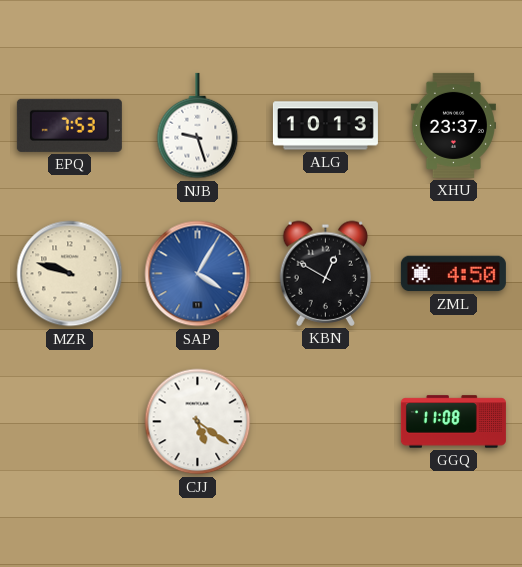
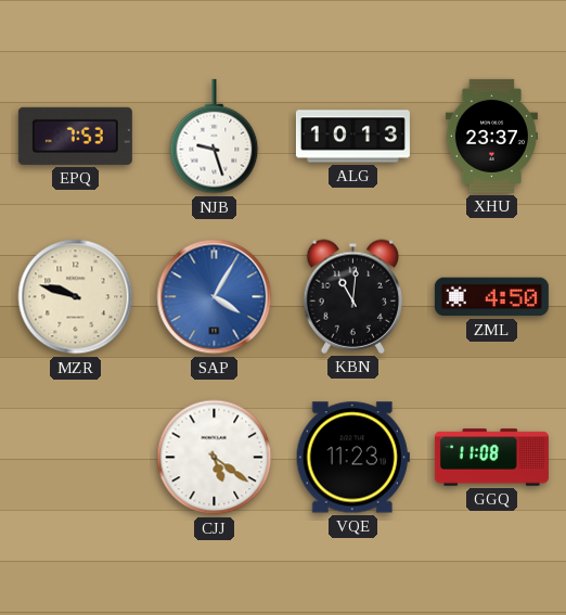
KBN: 12:50 -> 11:01 (353, 296)
VQE: none -> 11:23 (352, 458)
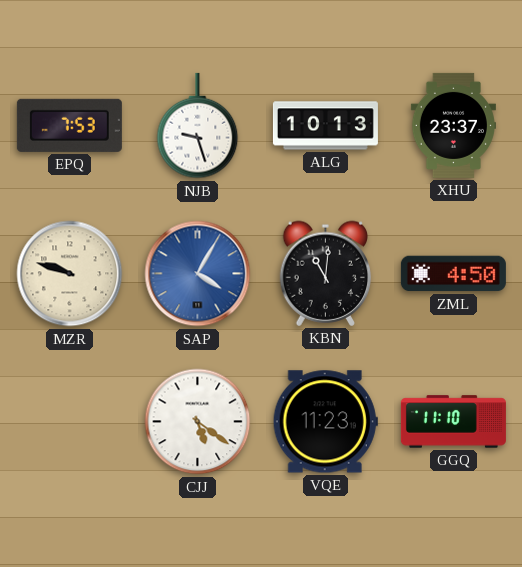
GGQ: 11:08 -> 11:10 (453, 422)
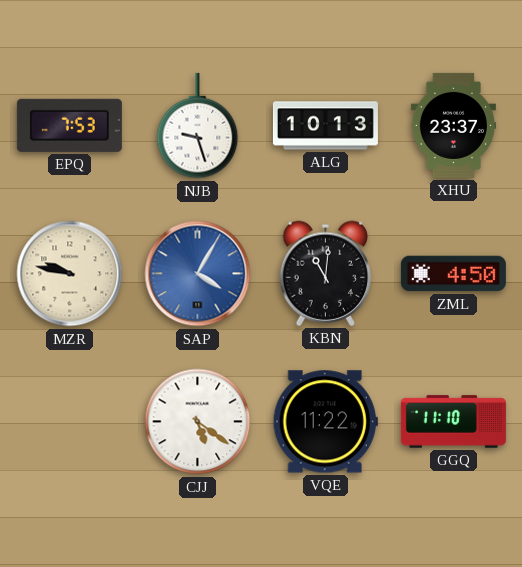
MZR: 9:48 -> 9:47 (70, 274)
VQE: 11:23 -> 11:22 (325, 422)
